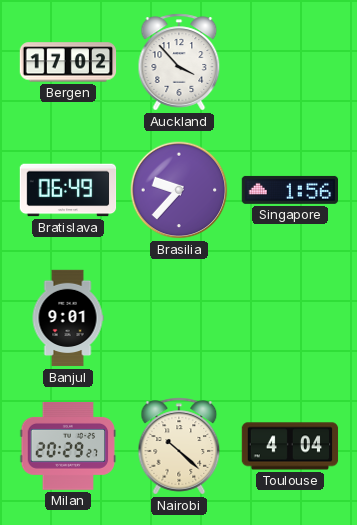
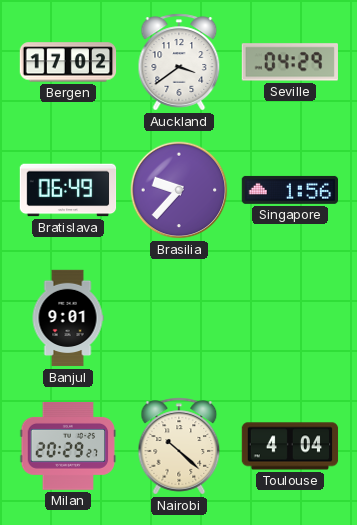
Auckland: 3:53 -> 3:39 (179, 62)
Seville: none -> 04:29 (289, 62)
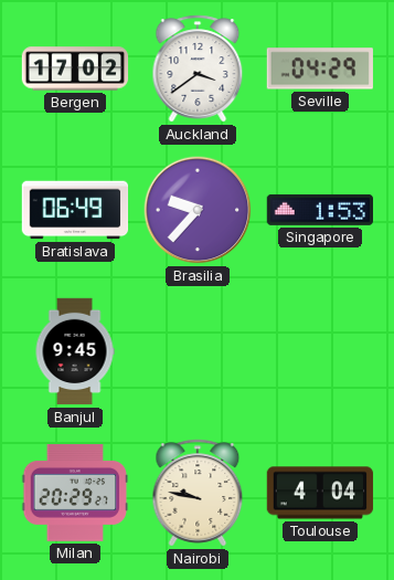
Singapore: 1:56 -> 1:53 (320, 210)
Banjul: 9:01 -> 9:45 (75, 351)
Nairobi: 10:22 -> 9:47 (198, 493)
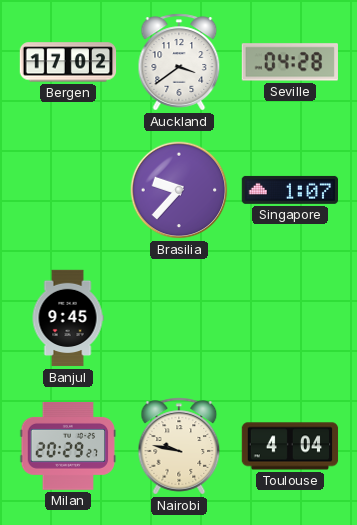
Seville: 04:29 -> 04:28 (289, 62)
Bratislava: 06:49 -> none (75, 210)
Singapore: 1:53 -> 1:07 (290, 190)
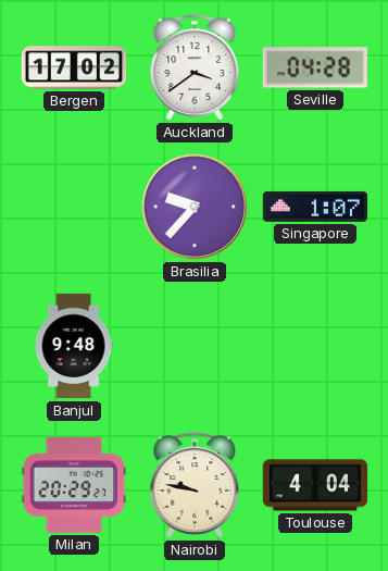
Banjul: 9:45 -> 9:48 (74, 346)
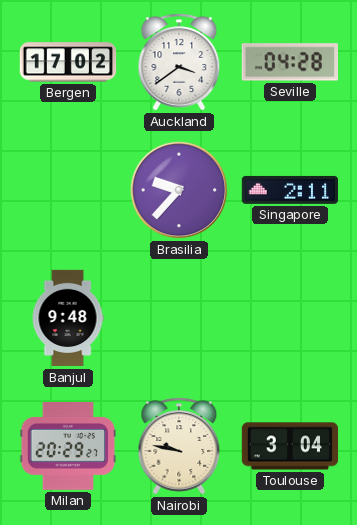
Singapore: 1:07 -> 2:11 (290, 190)
Toulouse: 4:04 -> 3:04 (290, 446)
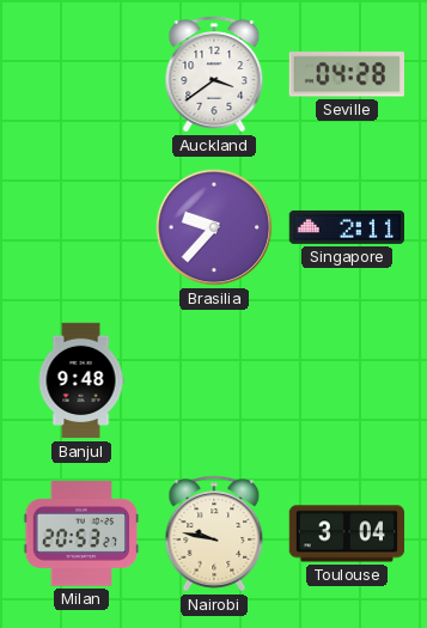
Bergen: 17:02 -> none (68, 62)
Milan: 20:29 -> 20:53 (81, 534)
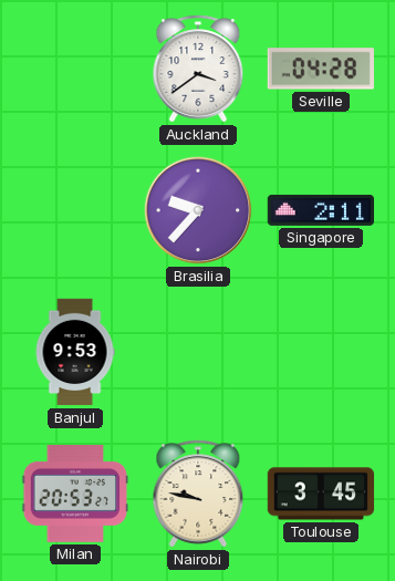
Banjul: 9:48 -> 9:53 (75, 352)
Toulouse: 3:04 -> 3:45 (321, 494)
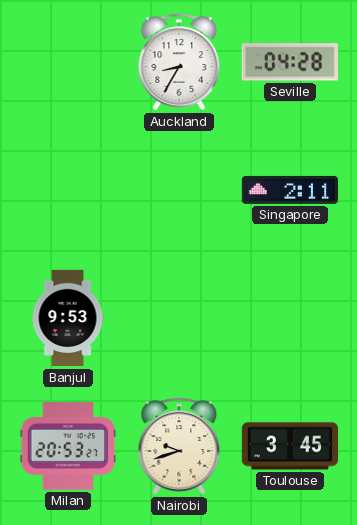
Auckland: 3:39 -> 8:35 (179, 62)
Brasilia: 9:37 -> none (198, 210)
Nairobi: 9:47 -> 9:42 (179, 446)
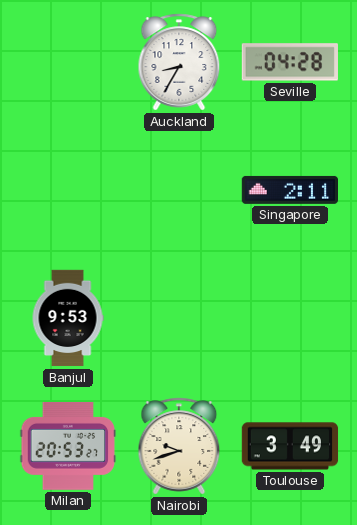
Toulouse: 3:45 -> 3:49 (290, 446)
